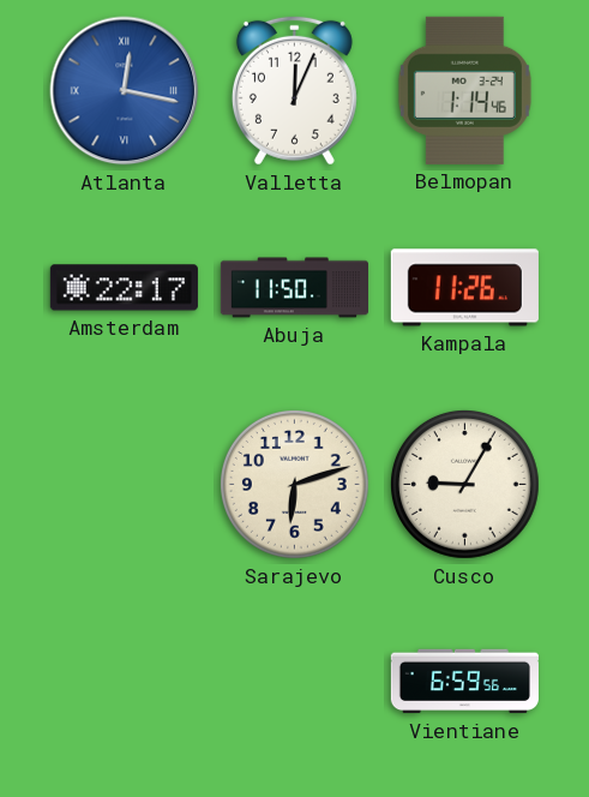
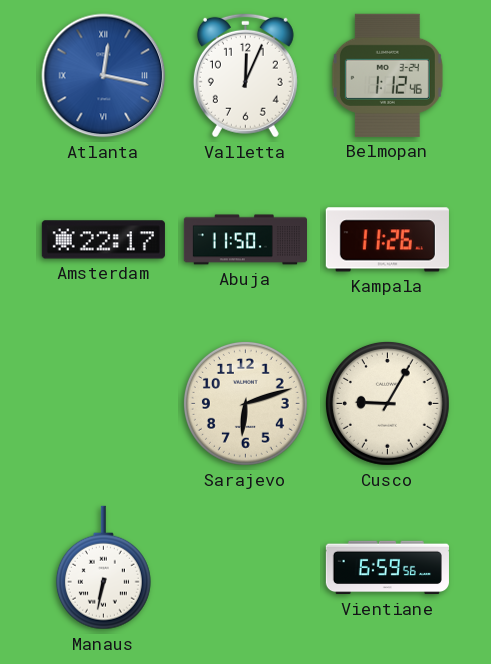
Belmopan: 1:14 -> 1:12 (387, 75)
Manaus: none -> 6:32 (103, 568)
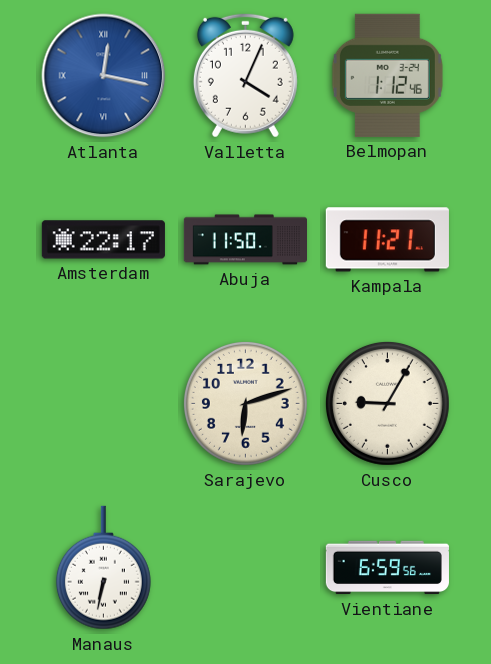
Valletta: 12:04 -> 4:04 (245, 75)
Kampala: 11:26 -> 11:21 (387, 240)
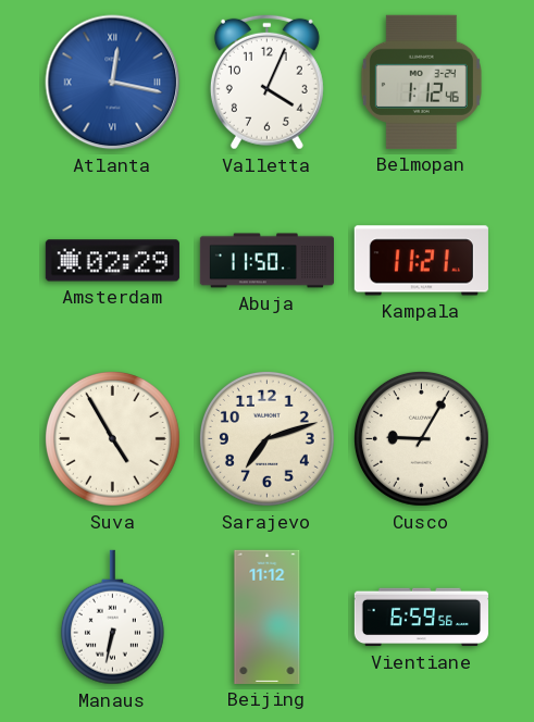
Amsterdam: 22:17 -> 02:29 (112, 261)
Suva: none -> 4:55 (112, 438)
Sarajevo: 6:12 -> 7:12 (266, 438)
Beijing: none -> 11:12 (268, 617)
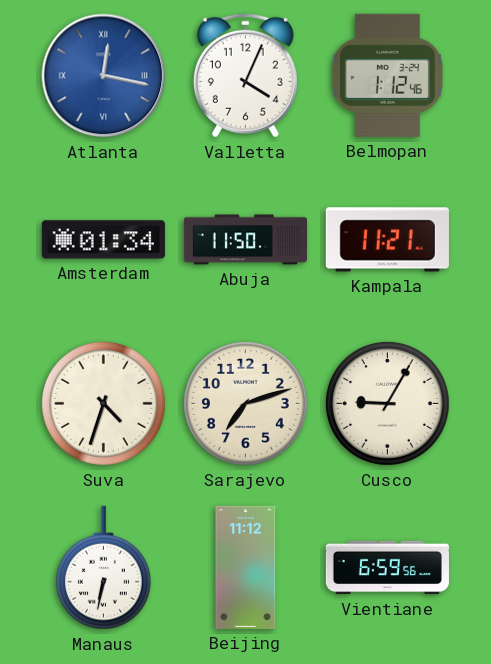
Amsterdam: 02:29 -> 01:34 (103, 240)
Suva: 4:55 -> 4:33 (103, 403)
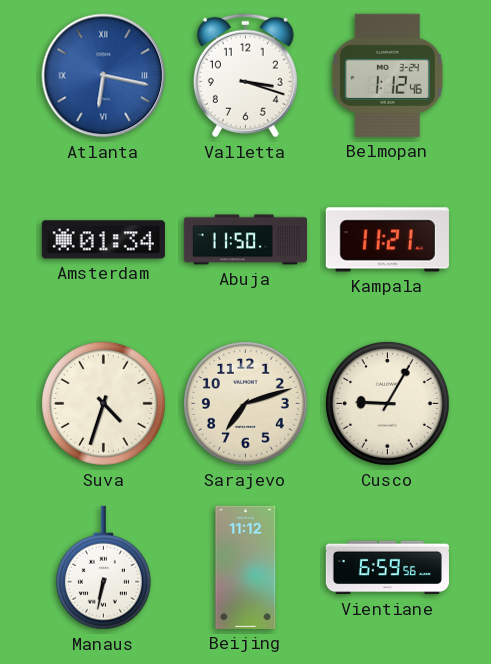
Atlanta: 12:17 -> 6:17 (104, 76)
Valletta: 4:04 -> 3:18 (245, 75)
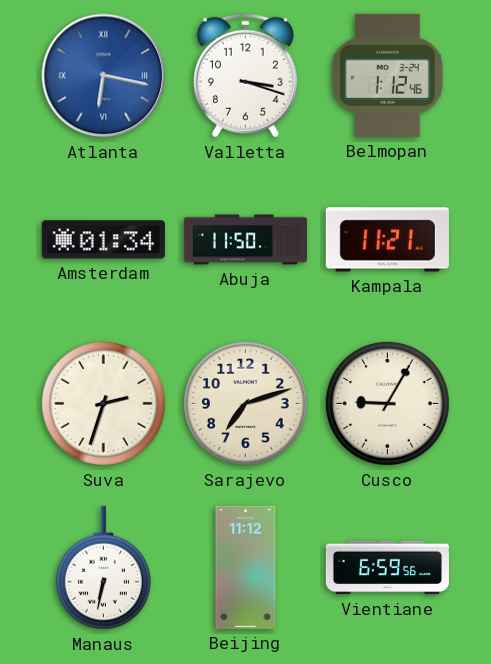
Suva: 4:33 -> 2:33 (103, 403)
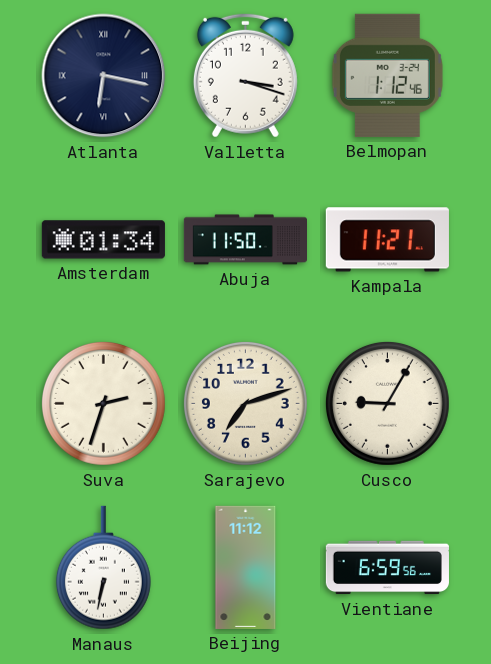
Atlanta dial: blue -> navy (104, 76)
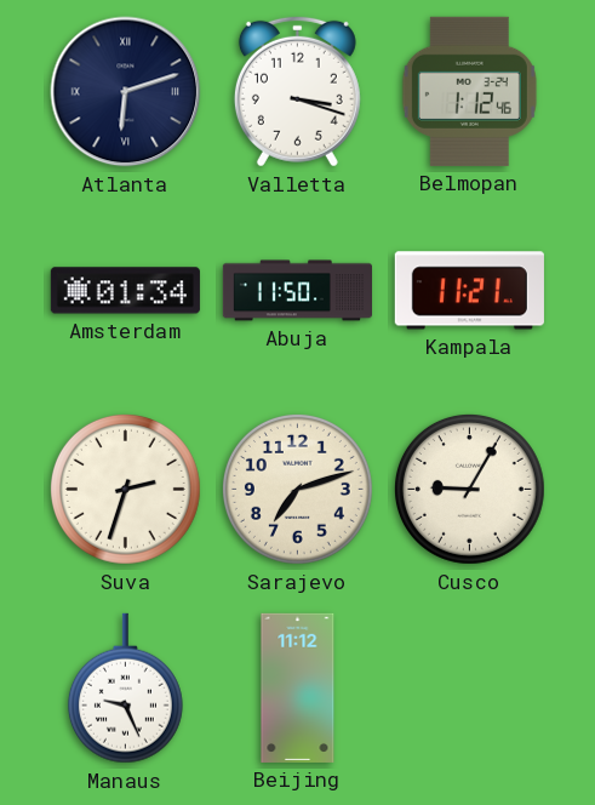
Atlanta: 6:17 -> 6:12 (126, 92)
Manaus: 6:32 -> 9:26 (125, 689)
Vientiane: 6:59 -> none (387, 568)
